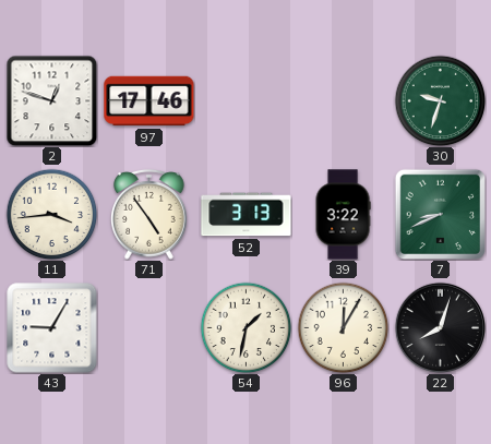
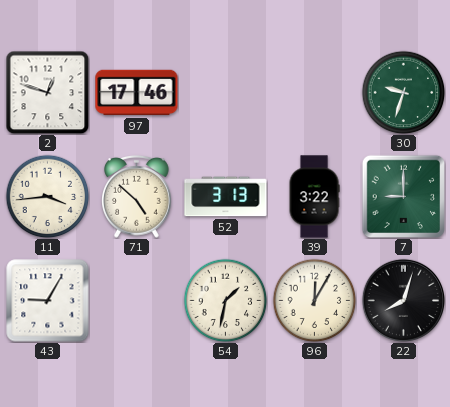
71: 4:54 -> 4:52 (137, 196)
7: 8:41 -> 9:00 (403, 196)
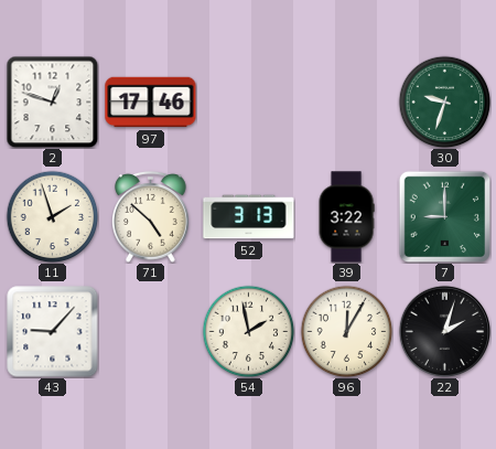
11: 3:44 -> 1:57 (52, 216)
43: 9:05 -> 9:07 (53, 332)
54: 1:32 -> 1:58 (248, 331)
22: 8:03 -> 2:03 (444, 331)
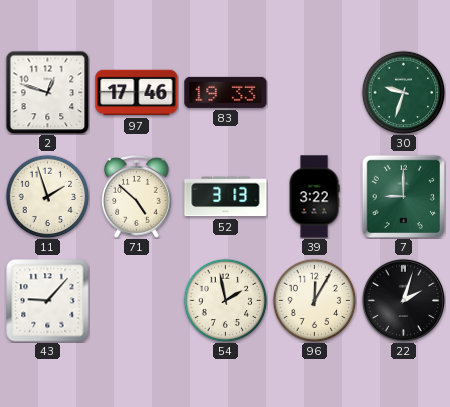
83: none -> 19:33 (226, 92)
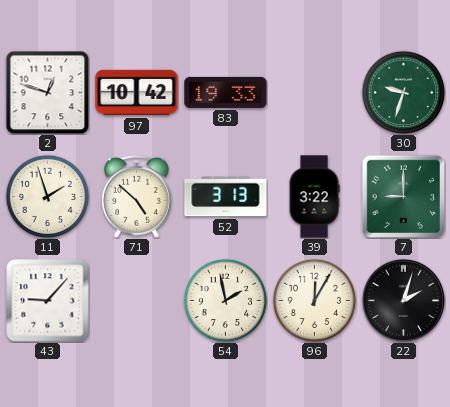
97: 17:46 -> 10:42 (137, 93)
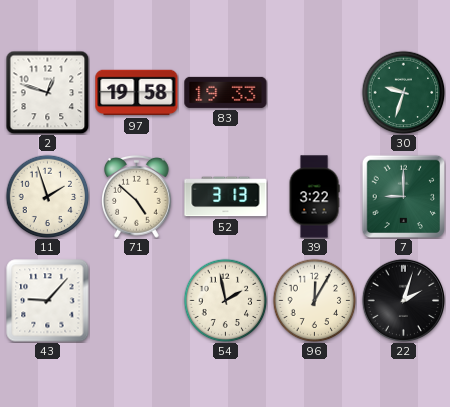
97: 10:42 -> 19:58 (137, 93)
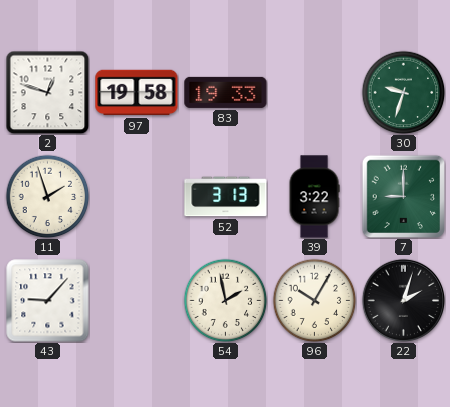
71: 4:52 -> none (137, 196)
96: 12:05 -> 10:05 (314, 300)
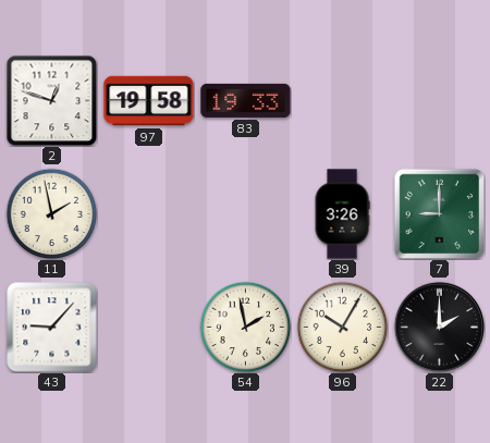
30: 9:33 -> none (403, 92)
11: 1:57 -> 1:58 (51, 213)
52: 3:13 -> none (226, 197)
39: 3:22 -> 3:26 (342, 214)
22: 2:03 -> 2:00 (439, 327)
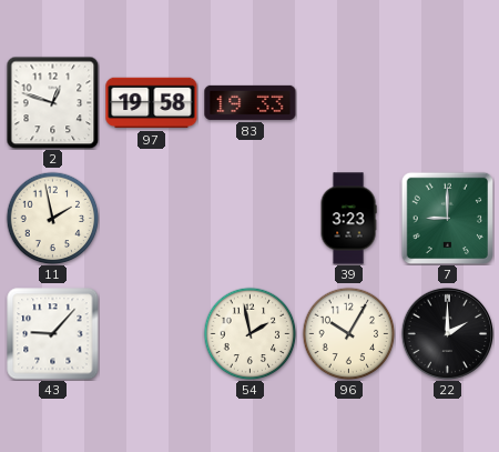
39: 3:26 -> 3:23 (348, 219)
